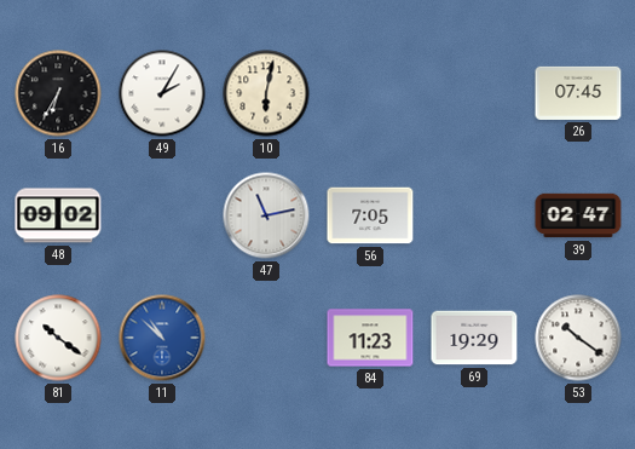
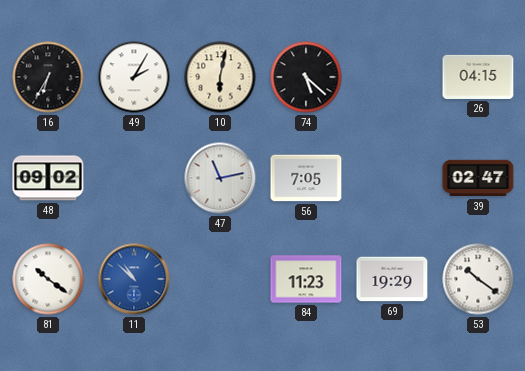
74: none -> 5:22 (306, 77)
26: 07:45 -> 04:15 (478, 77)
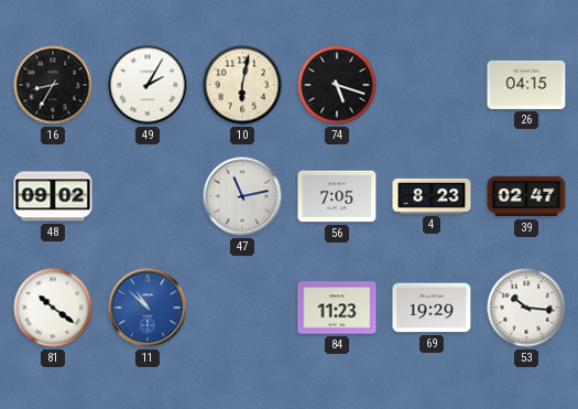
16: 6:35 -> 8:35 (53, 85)
74: 5:22 -> 5:18 (337, 85)
4: none -> 8:23 (432, 196)
53: 10:21 -> 10:16 (526, 308)
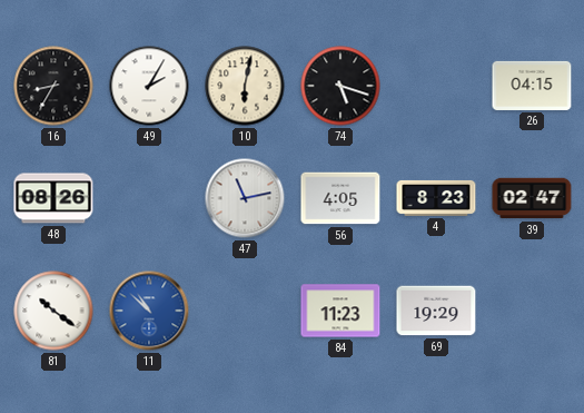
48: 09:02 -> 08:26 (53, 198)
56: 7:05 -> 4:05 (340, 198)
53: 10:16 -> none (526, 308)
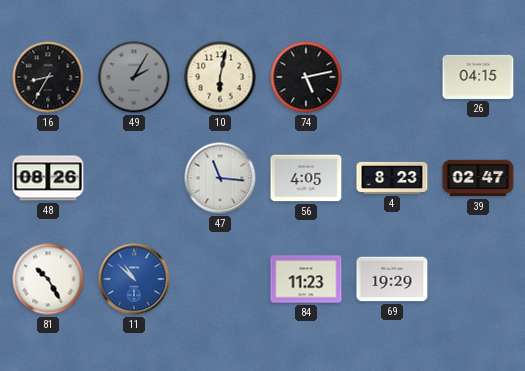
49 dial: white -> grey (134, 77)
74: 5:18 -> 5:13 (306, 77)
47: 11:13 -> 11:16 (220, 178)
81: 10:21 -> 10:25 (48, 279)
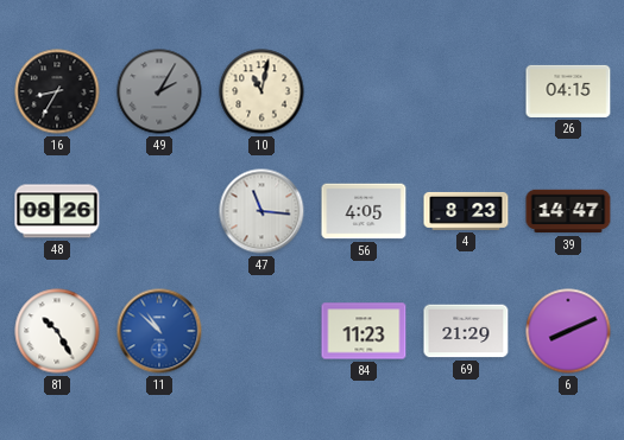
10: 6:02 -> 11:02 (261, 91)
74: 5:13 -> none (306, 77)
39: 02:47 -> 14:47 (568, 211)
69: 19:29 -> 21:29 (466, 331)
6: none -> 8:11 (568, 331)
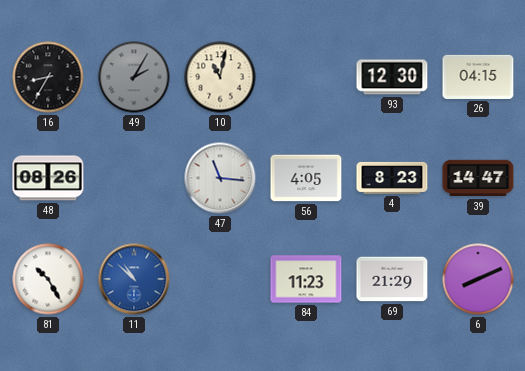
93: none -> 12:30 (392, 77)
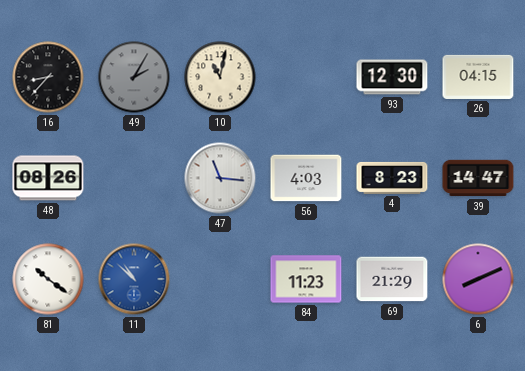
16: 8:35 -> 8:37 (48, 77)
56: 4:05 -> 4:03 (306, 178)
81: 10:25 -> 10:21 (48, 279)
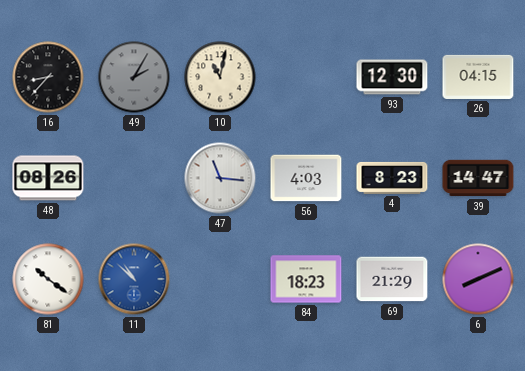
84: 11:23 -> 18:23 (306, 279)
